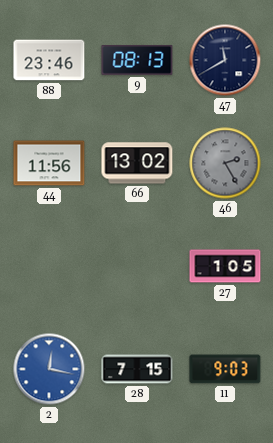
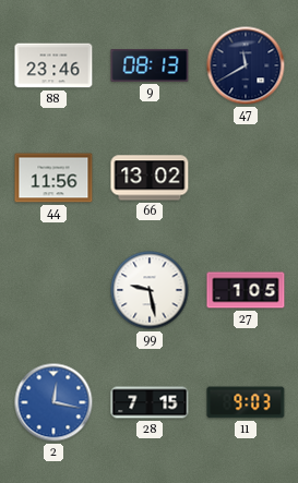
46: 2:25 -> none (225, 163)
99: none -> 9:28 (150, 290)
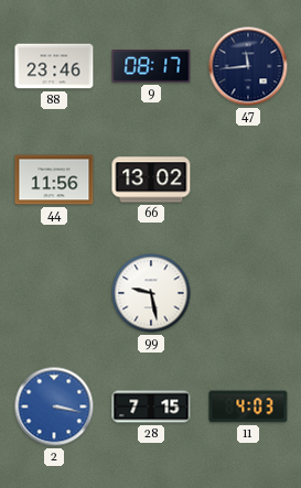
9: 08:13 -> 08:17 (151, 67)
47: 11:40 -> 11:44 (248, 66)
27: 1:05 -> none (246, 290)
2: 12:17 -> 3:17 (54, 406)
11: 9:03 -> 4:03 (248, 406)
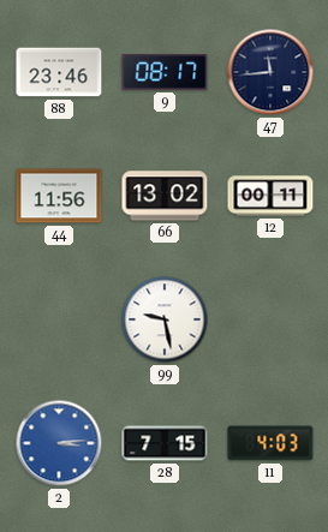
12: none -> 00:11 (270, 196)
2: 3:17 -> 3:14 (59, 443)
